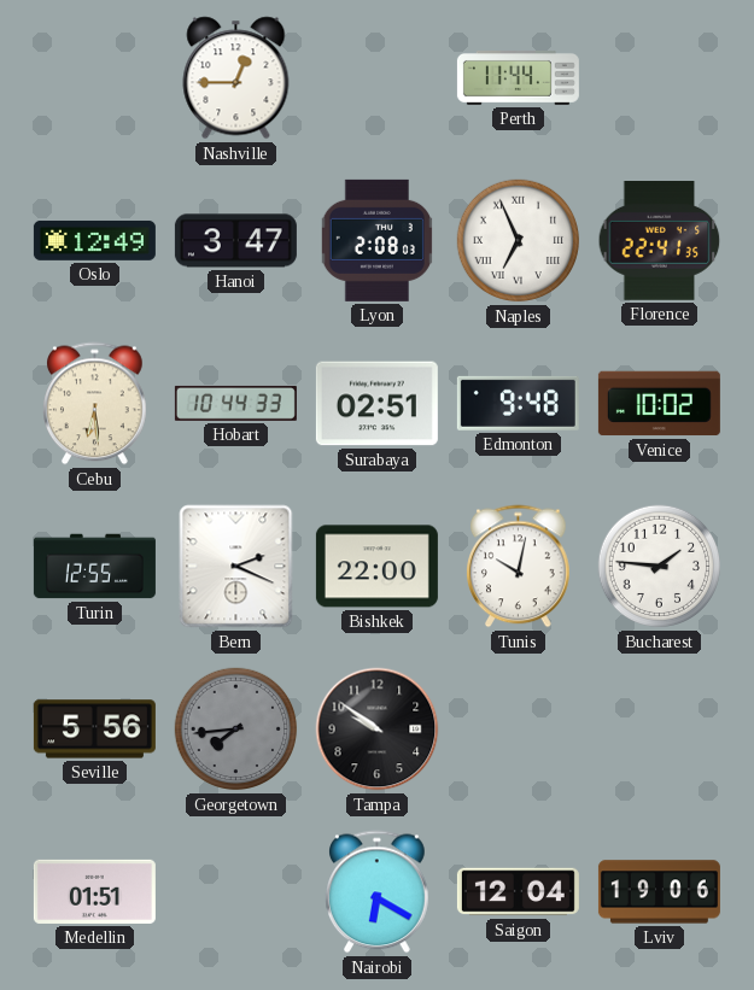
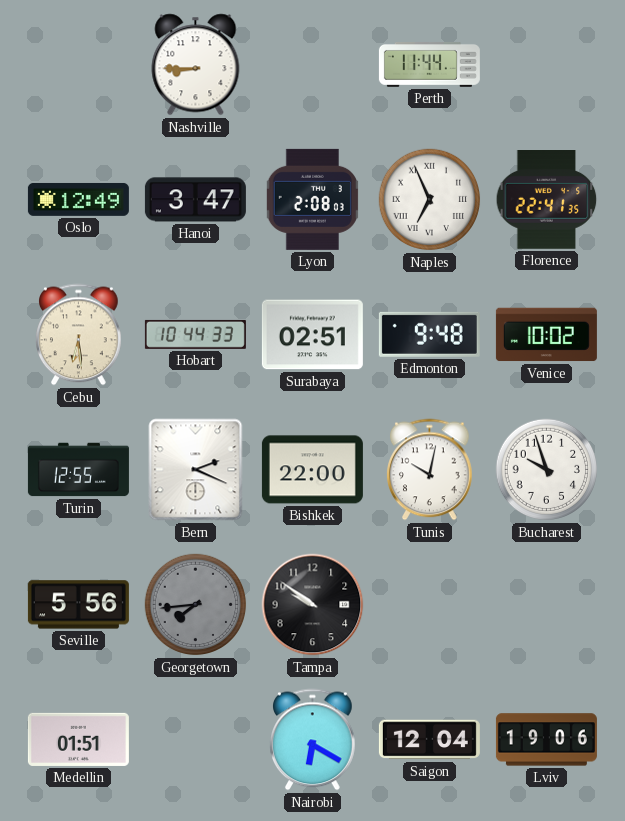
Nashville: 12:45 -> 8:45 (196, 65)
Bucharest: 1:46 -> 9:57 (547, 470)
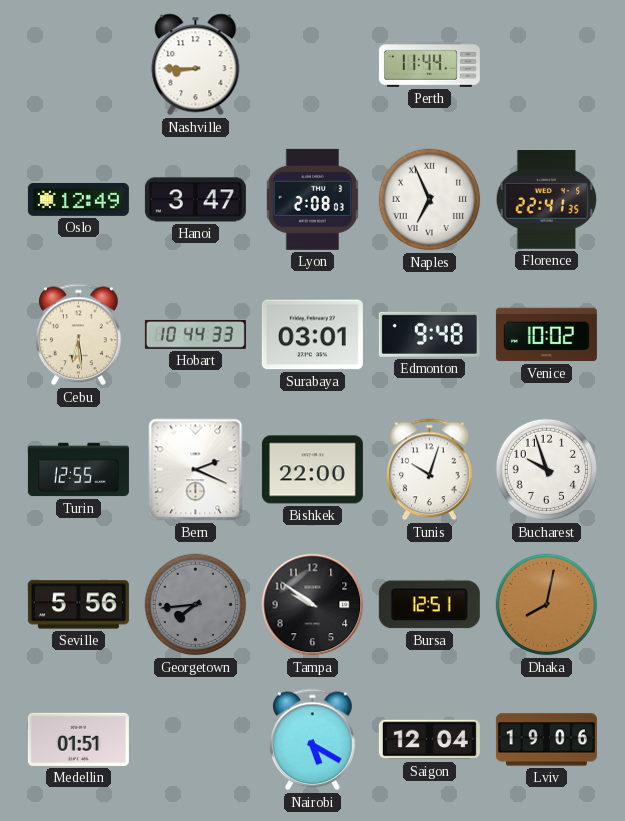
Surabaya: 02:51 -> 03:01 (312, 335)
Tunis: 10:02 -> 10:03 (430, 470)
Bursa: none -> 12:51 (429, 605)
Dhaka: none -> 8:02 (547, 605)
Nairobi: 6:20 -> 5:20 (313, 740)
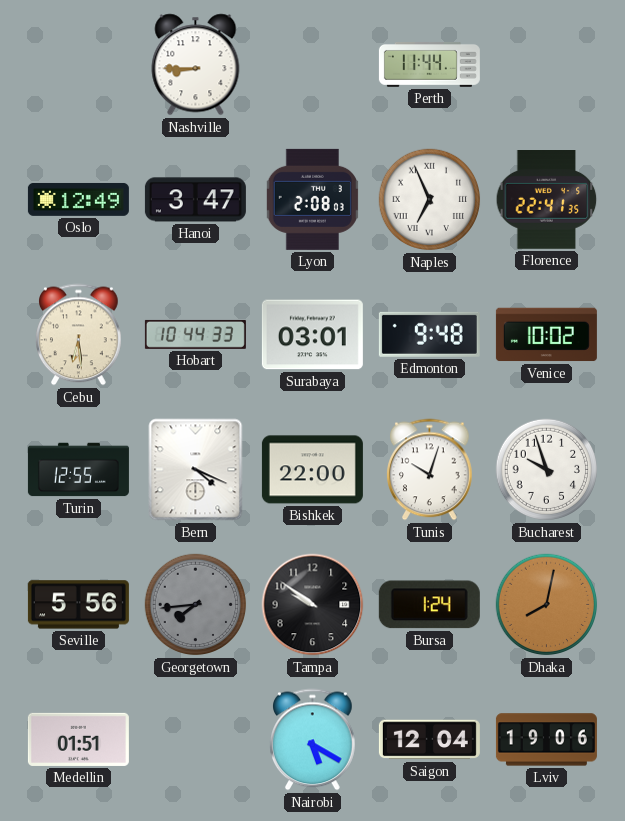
Bern: 2:19 -> 4:19 (196, 470)
Bursa: 12:51 -> 1:24 (429, 605)
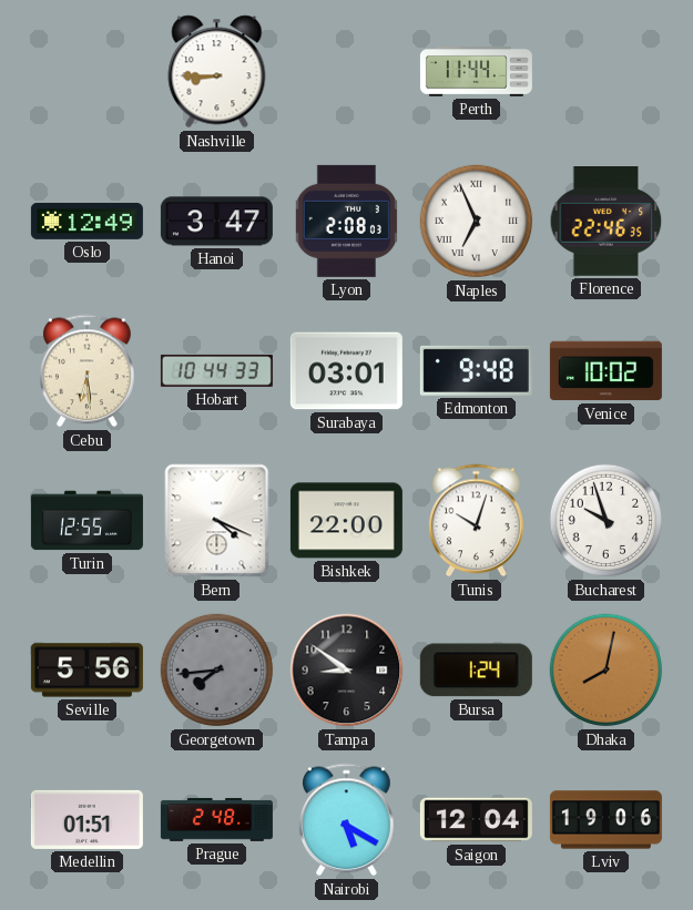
Florence: 22:41 -> 22:46 (607, 222)
Tampa: 9:51 -> 8:51 (347, 671)
Prague: none -> 2:48 (216, 819)
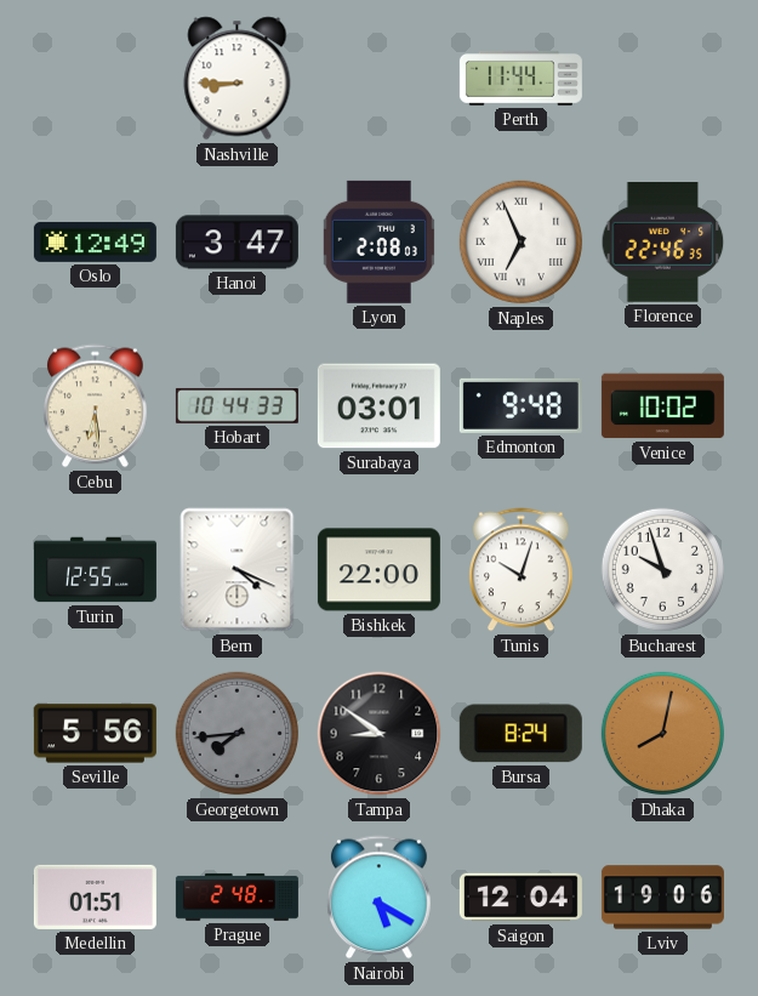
Bursa: 1:24 -> 8:24 (520, 734)
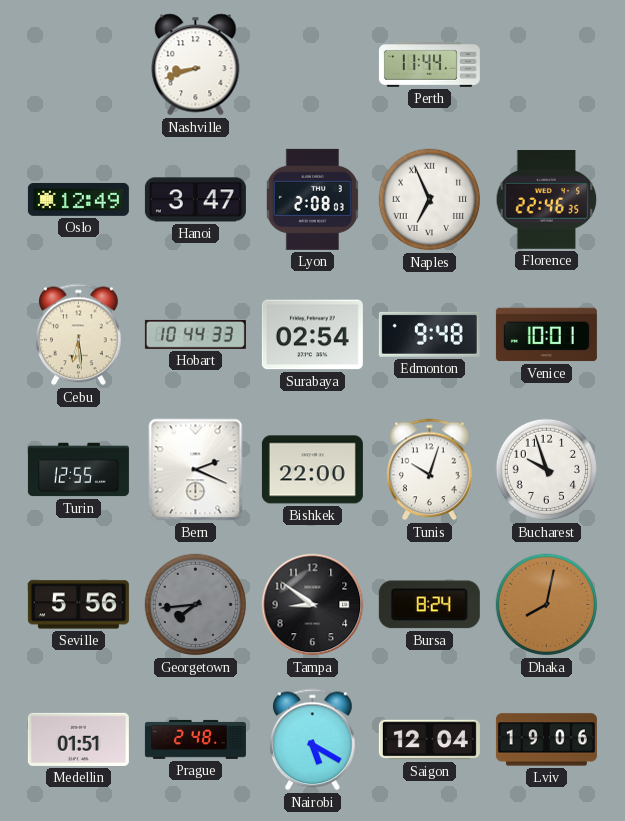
Nashville: 8:45 -> 8:42 (196, 65)
Surabaya: 03:01 -> 02:54 (312, 335)
Venice: 10:02 -> 10:01 (546, 335)
Bern: 4:19 -> 2:19 (196, 470)
